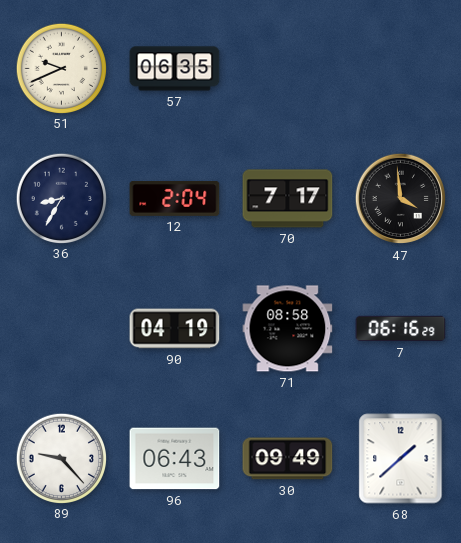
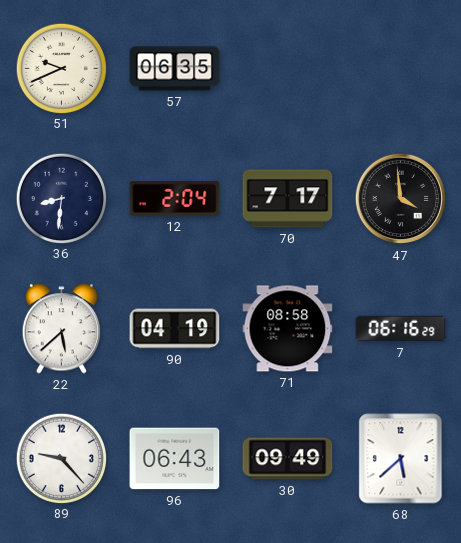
36: 8:35 -> 8:31 (61, 198)
22: none -> 5:38 (62, 329)
68: 1:38 -> 5:38 (401, 459)
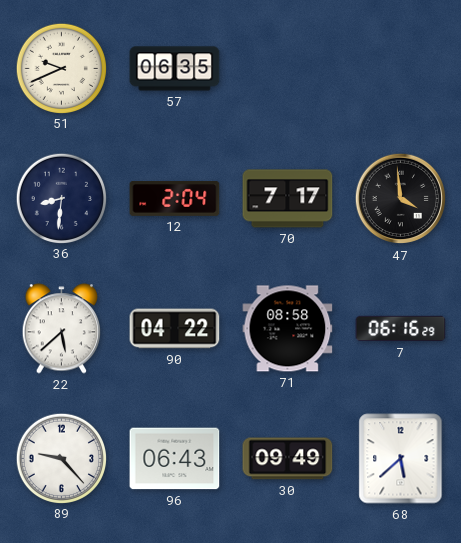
90: 04:19 -> 04:22 (175, 329)
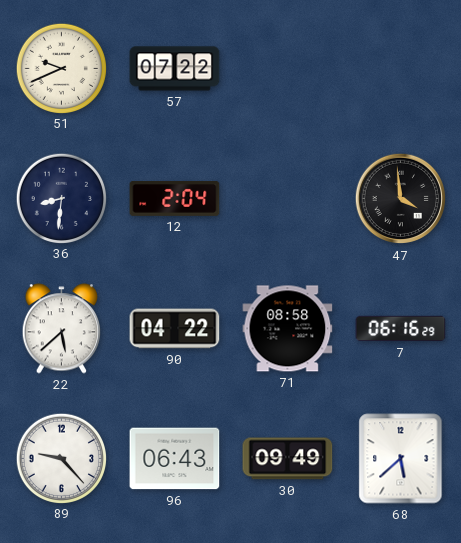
57: 06:35 -> 07:22 (175, 69)
70: 7:17 -> none (288, 199)
